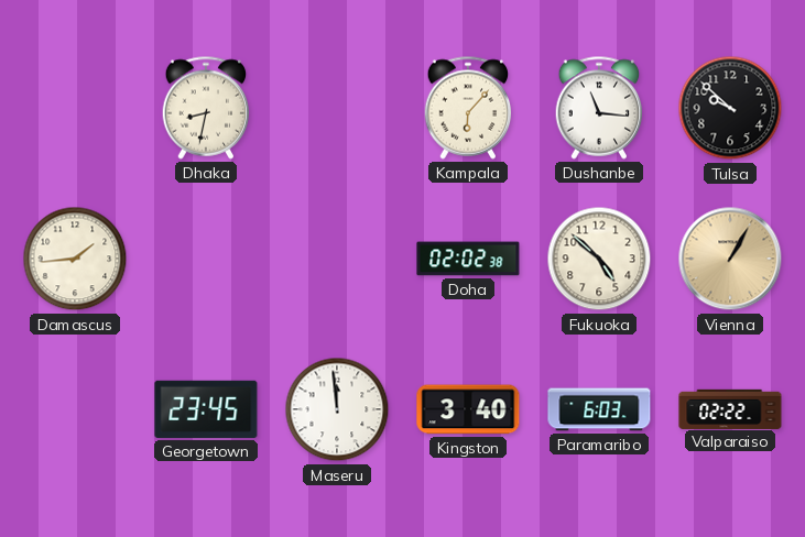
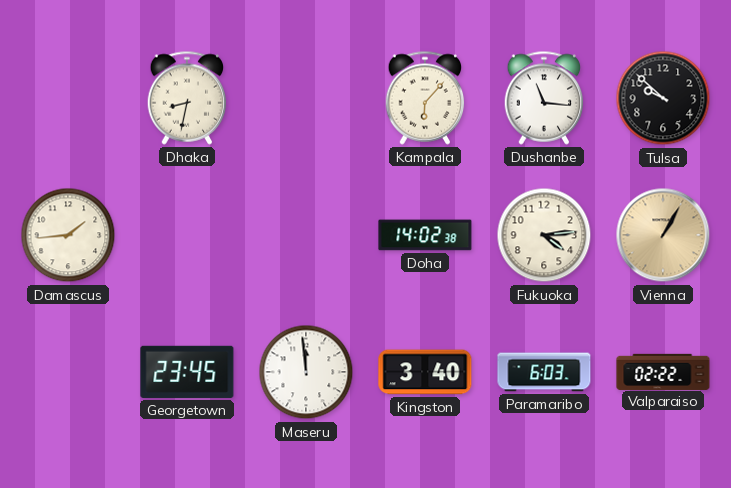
Doha: 02:02 -> 14:02 (425, 235)
Fukuoka: 4:52 -> 4:14 (544, 235)
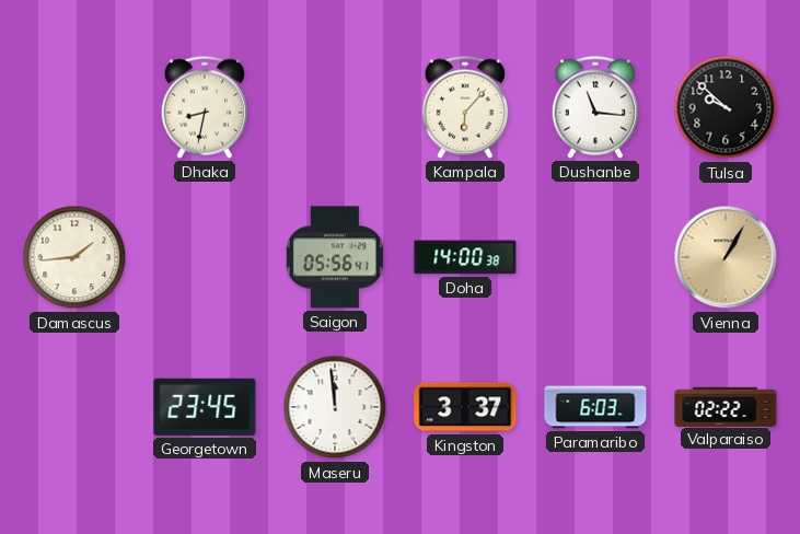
Saigon: none -> 05:56 (335, 257)
Doha: 14:02 -> 14:00 (465, 257)
Fukuoka: 4:14 -> none (544, 235)
Kingston: 3:40 -> 3:37 (465, 407)
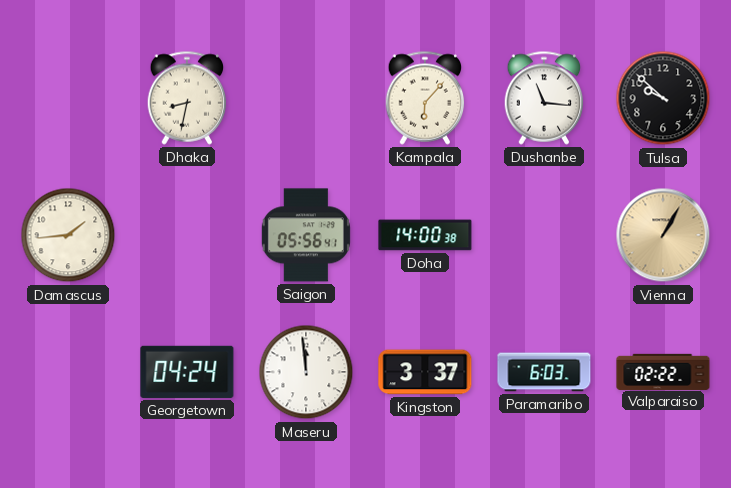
Georgetown: 23:45 -> 04:24 (187, 372)
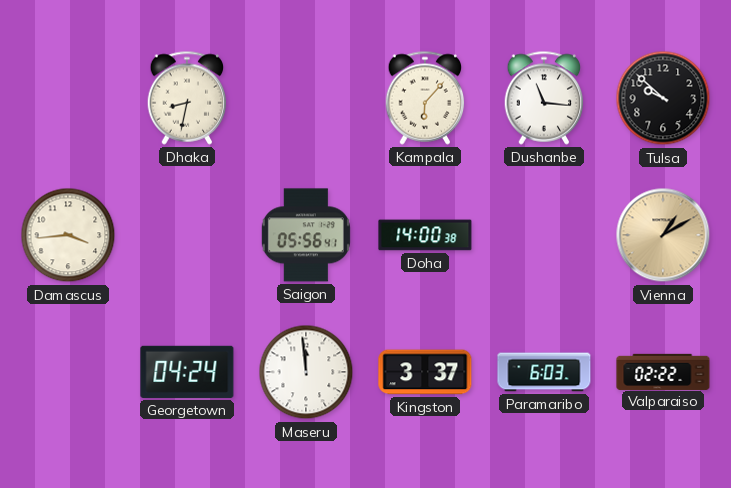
Damascus: 1:44 -> 3:44 (68, 235)
Vienna: 1:05 -> 1:10 (663, 235)
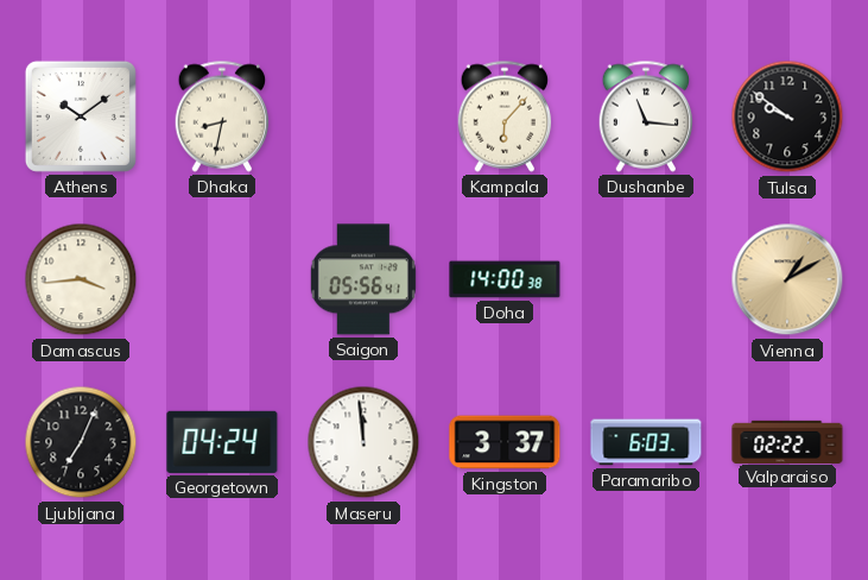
Athens: none -> 10:09 (81, 116)
Tulsa: 9:52 -> 9:51 (787, 116)
Ljubljana: none -> 7:04 (81, 442)
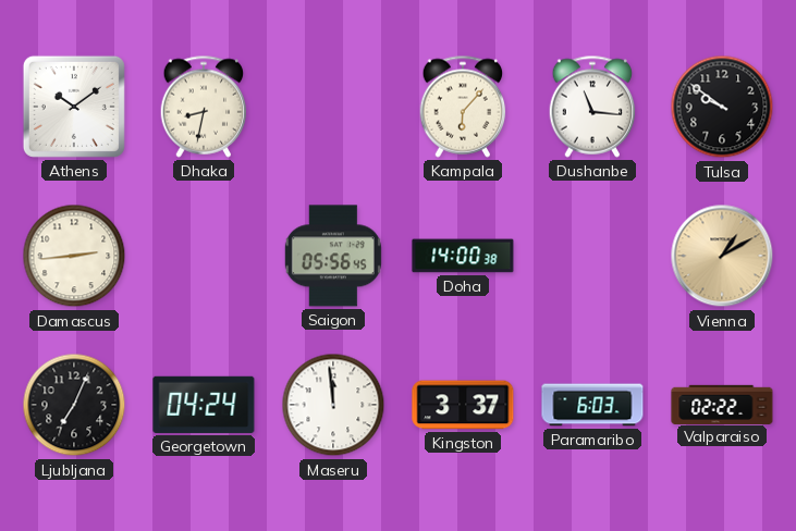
Damascus: 3:44 -> 2:44 (74, 256)
Saigon: 05:56:41 -> 05:56:45 (333, 256)
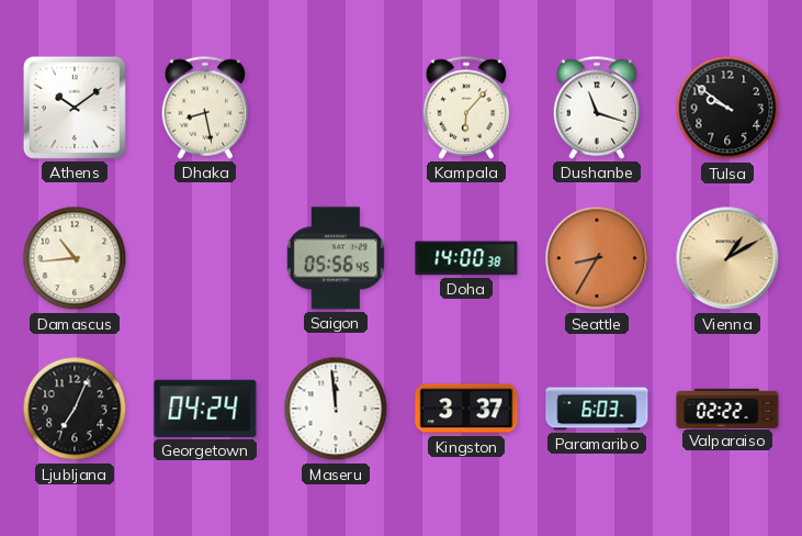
Dhaka: 8:32 -> 8:28 (205, 108)
Dushanbe: 11:16 -> 11:18 (597, 108)
Damascus: 2:44 -> 10:44 (75, 258)
Seattle: none -> 8:35 (597, 258)
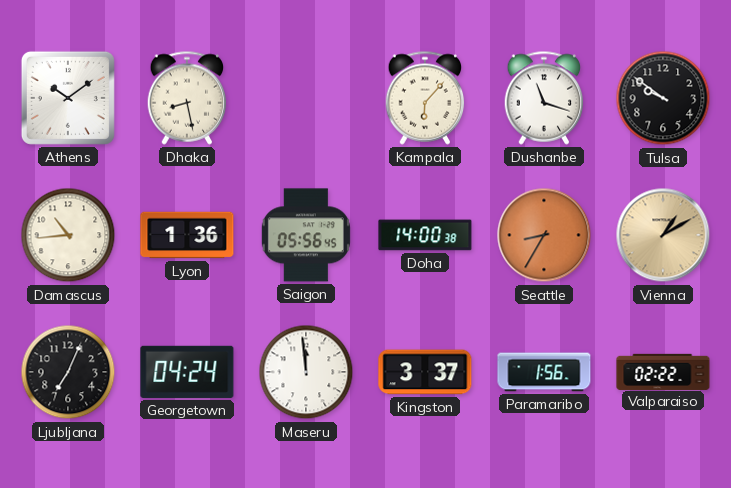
Lyon: none -> 1:36 (187, 235)
Paramaribo: 6:03 -> 1:56 (544, 372)
